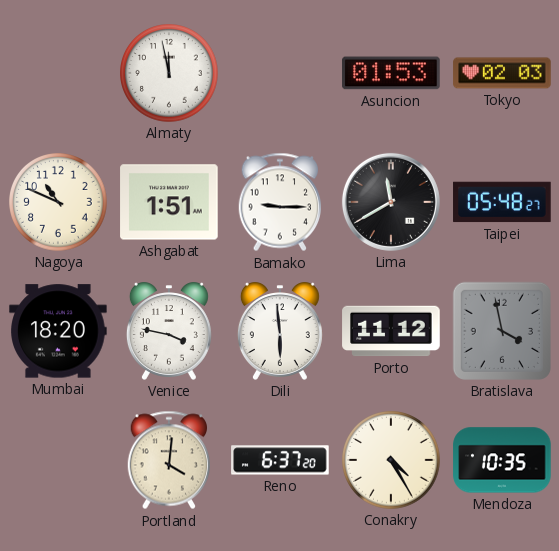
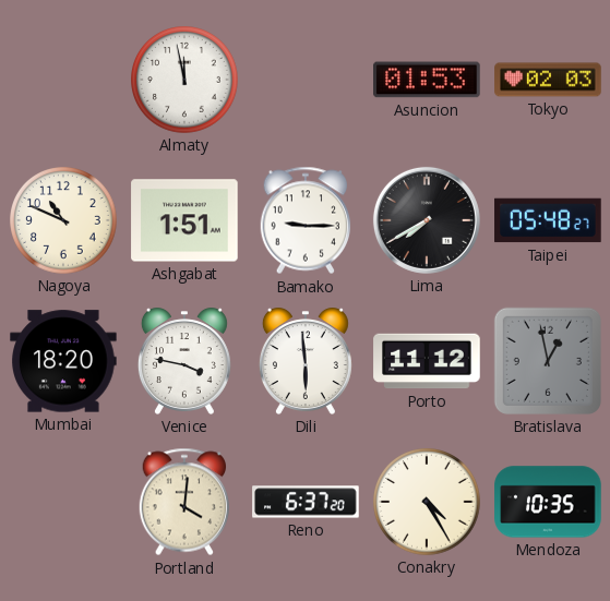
Lima: 11:40 -> 7:40 (427, 220)
Bratislava: 3:58 -> 12:58 (548, 361)
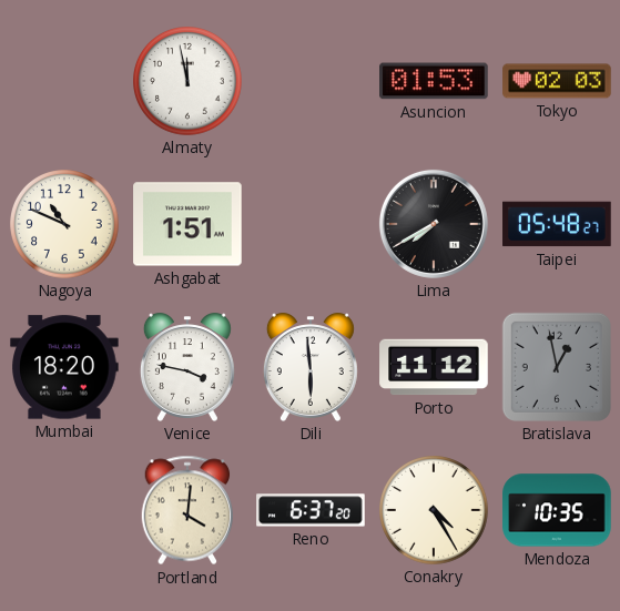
Bamako: 9:15 -> none (306, 220)
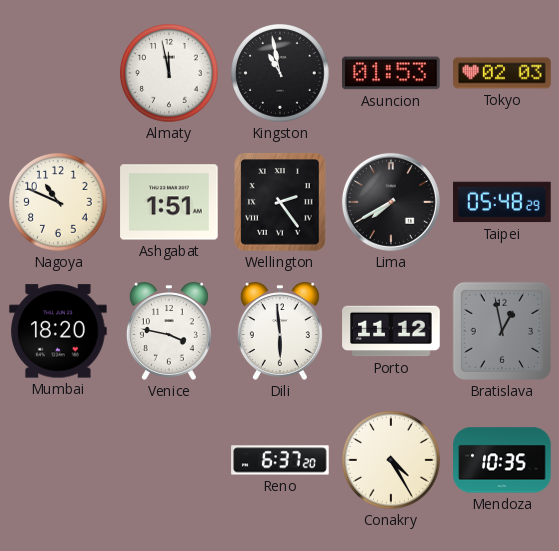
Kingston: none -> 10:58 (281, 74)
Wellington: none -> 2:24 (280, 202)
Taipei: 05:48:27 -> 05:48:29 (502, 202)
Portland: 4:01 -> none (187, 510)
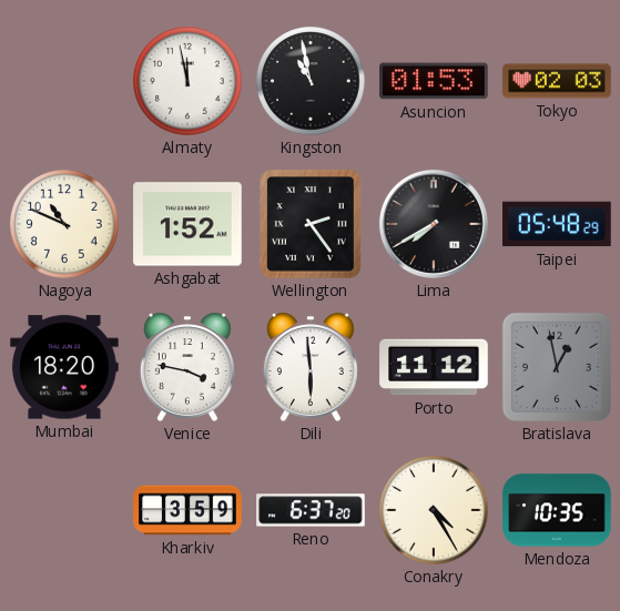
Ashgabat: 1:51 -> 1:52 (187, 224)
Kharkiv: none -> 3:59 (187, 510)
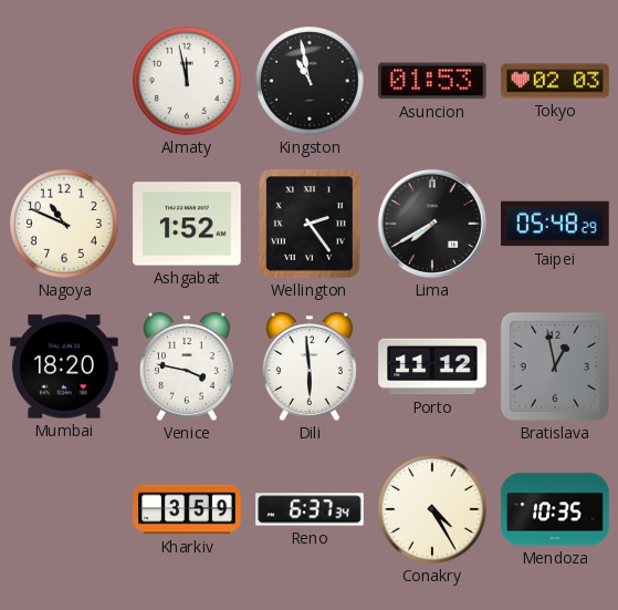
Reno: 6:37:20 -> 6:37:34 (310, 509)
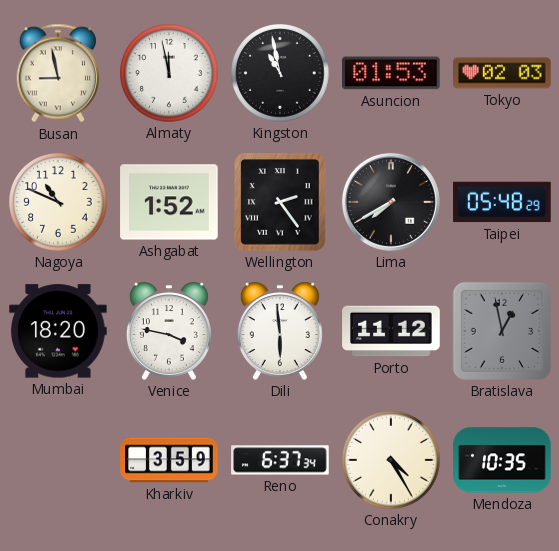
Busan: none -> 8:58 (58, 73)
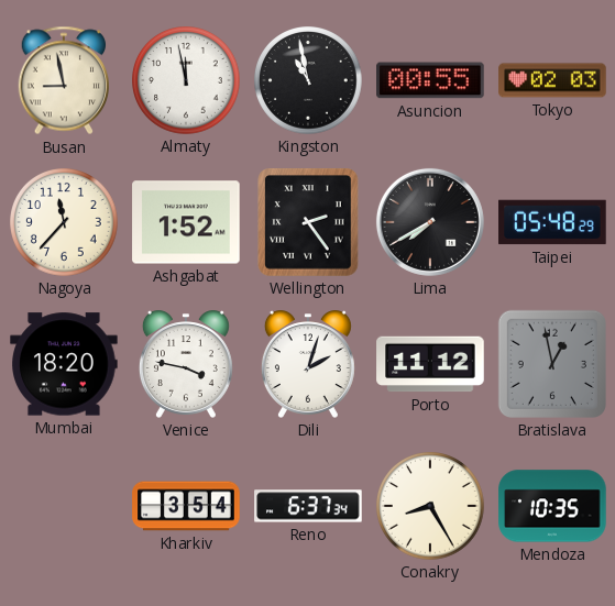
Asuncion: 01:53 -> 00:55 (430, 80)
Nagoya: 10:49 -> 11:37 (65, 223)
Dili: 5:59 -> 2:03 (308, 364)
Kharkiv: 3:59 -> 3:54 (186, 506)
Conakry: 4:25 -> 8:25 (431, 507)
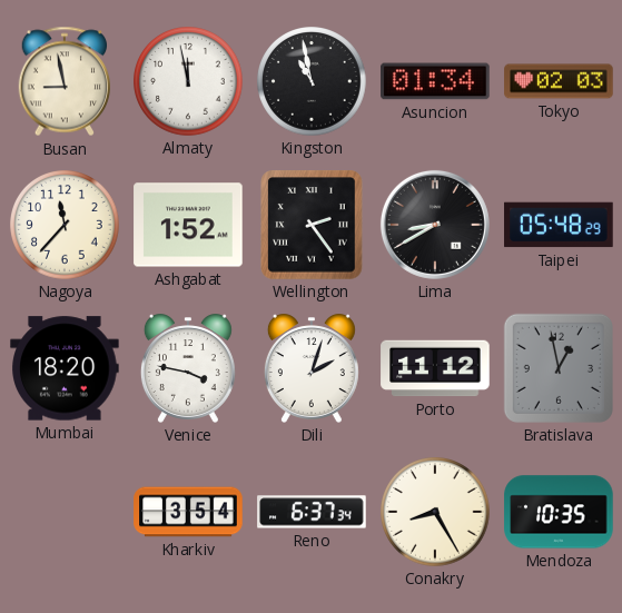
Asuncion: 00:55 -> 01:34 (435, 81)
Lima: 7:40 -> 8:40 (435, 225)
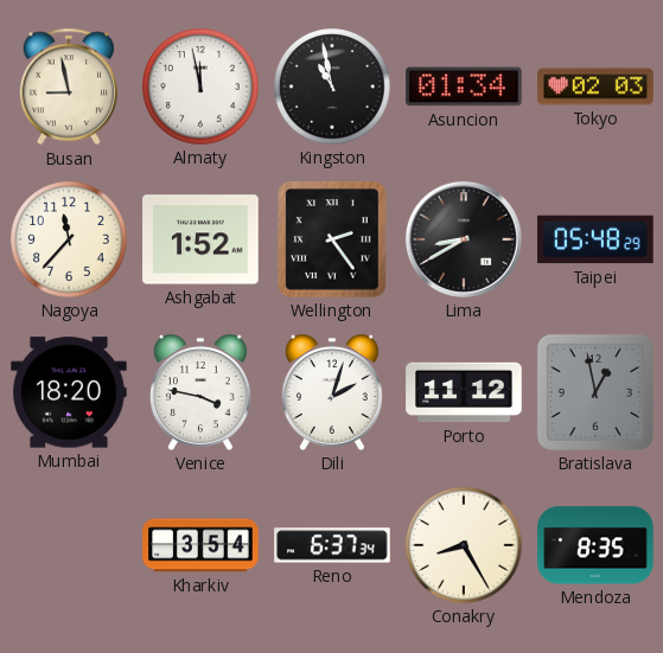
Mendoza: 10:35 -> 8:35 (595, 545)
